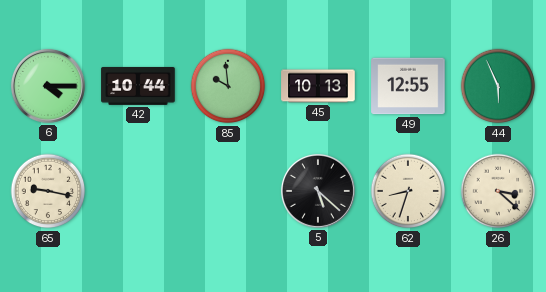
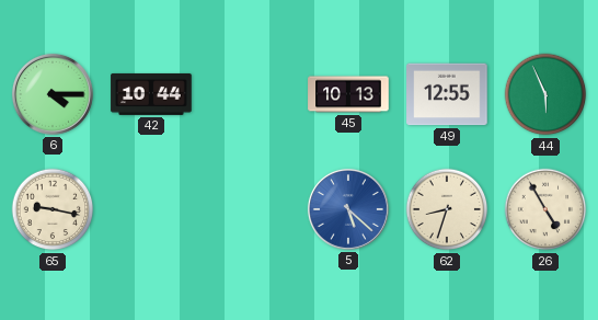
85: 9:59 -> none (228, 86)
5 dial: black -> blue (348, 209)
26: 3:22 -> 4:55 (545, 209)
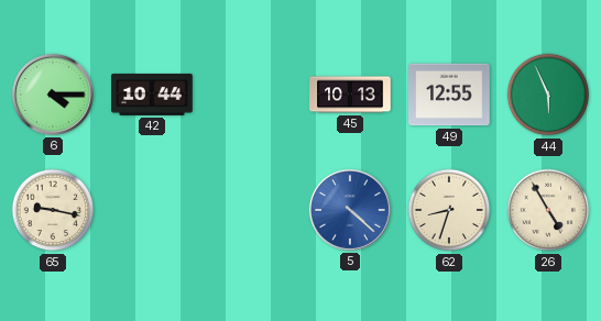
5: 5:22 -> 4:22 (350, 210)
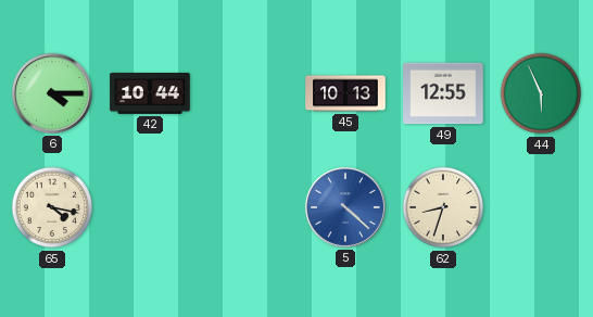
65: 9:17 -> 4:17 (52, 207)
26: 4:55 -> none (548, 210)
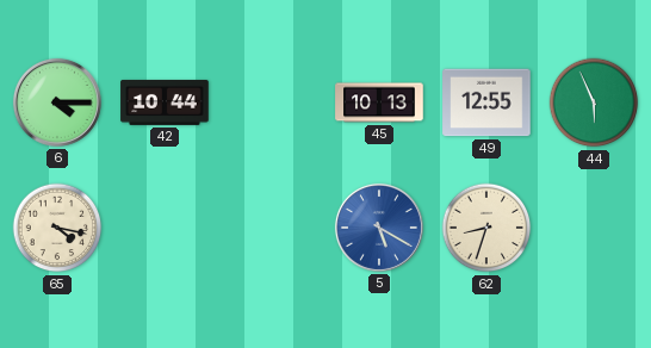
5: 4:22 -> 5:20 (379, 228)
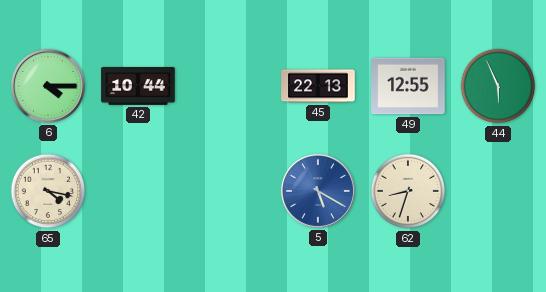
45: 10:13 -> 22:13 (318, 86)
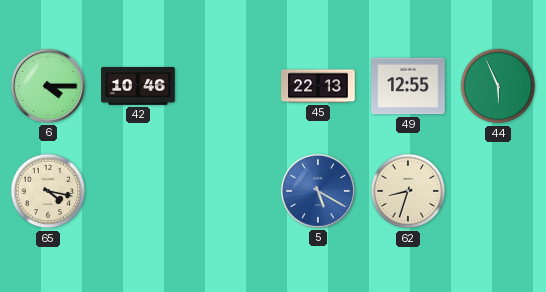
42: 10:44 -> 10:46 (138, 86)
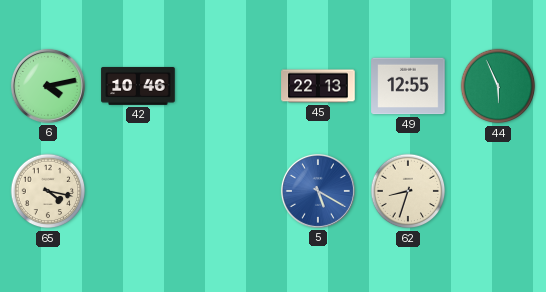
6: 4:15 -> 4:13 (48, 86)
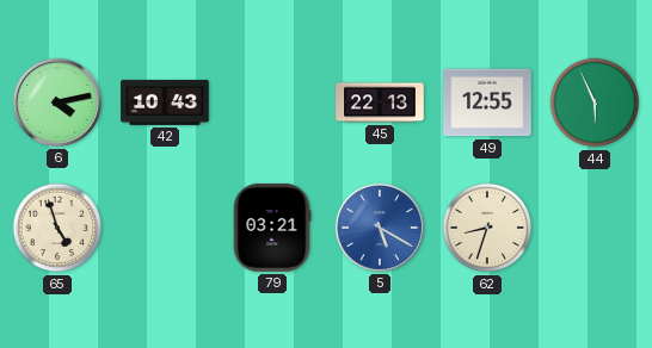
42: 10:46 -> 10:43 (165, 102)
65: 4:17 -> 4:57 (57, 228)
79: none -> 03:21 (272, 228)
